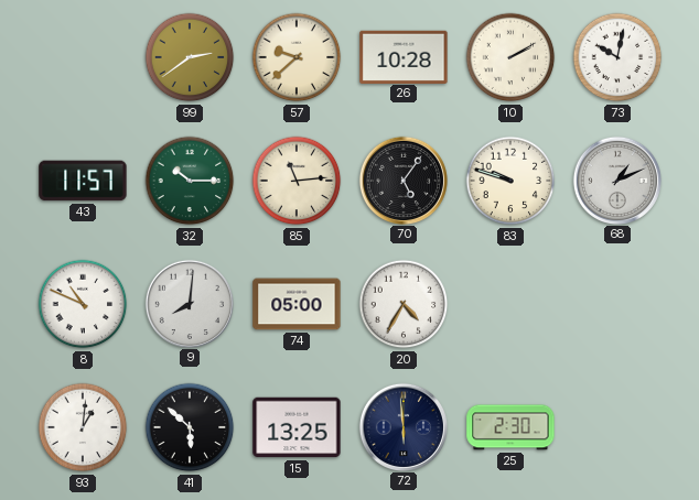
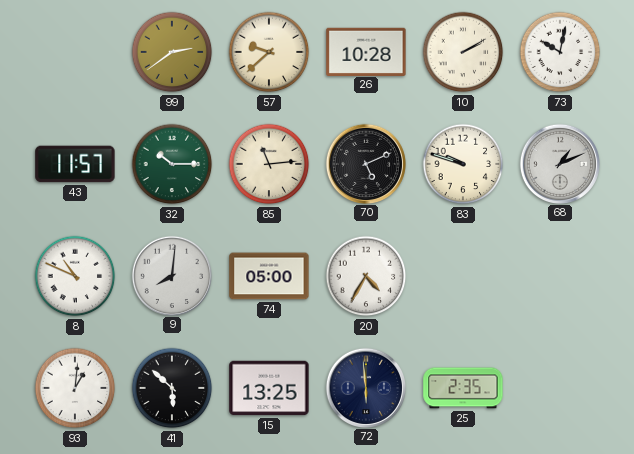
70: 5:06 -> 5:11 (365, 163)
25: 2:30 -> 2:35 (463, 388)
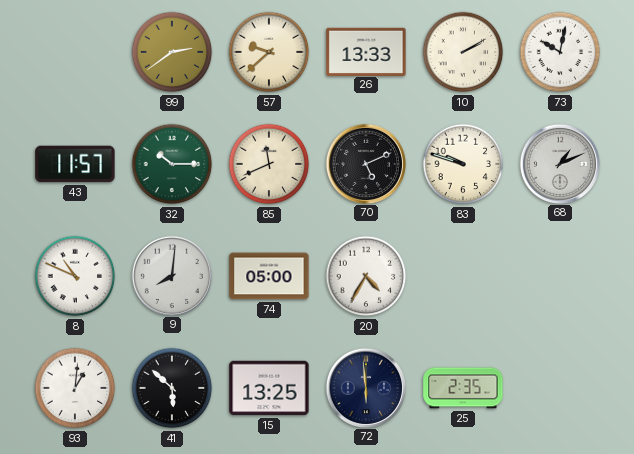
26: 10:28 -> 13:33 (366, 51)
85: 11:14 -> 11:41 (269, 164)
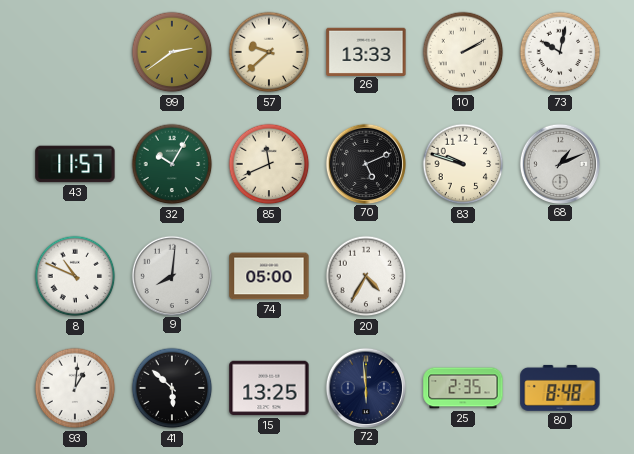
32: 10:15 -> 10:05 (172, 164)
80: none -> 8:48 (560, 388)
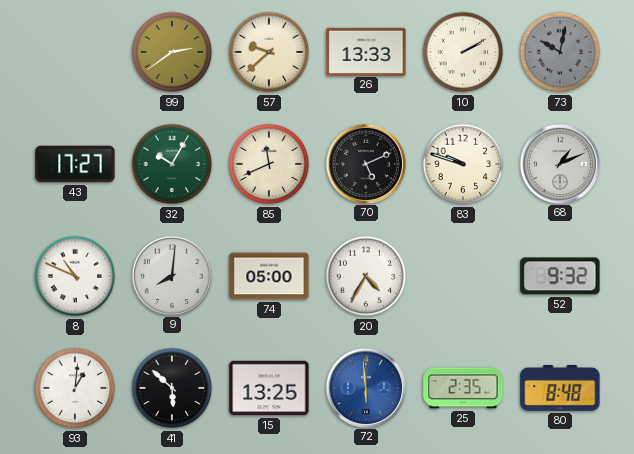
73 dial: white -> grey (560, 52)
43: 11:57 -> 17:27 (75, 164)
52: none -> 9:32 (560, 276)
72 dial: navy -> blue (365, 387)
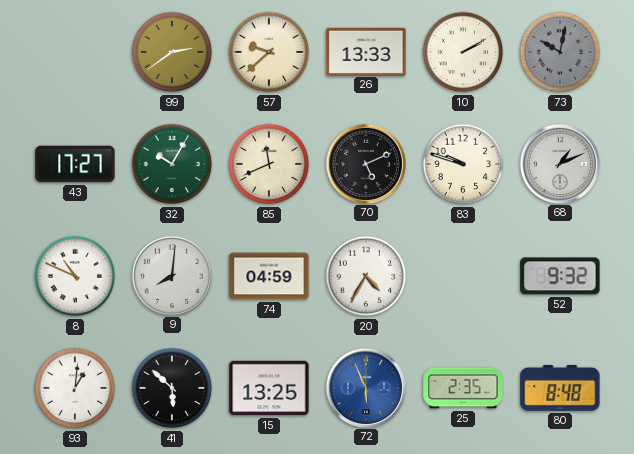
74: 05:00 -> 04:59 (269, 276)
72: 5:59 -> 5:56 (365, 387)
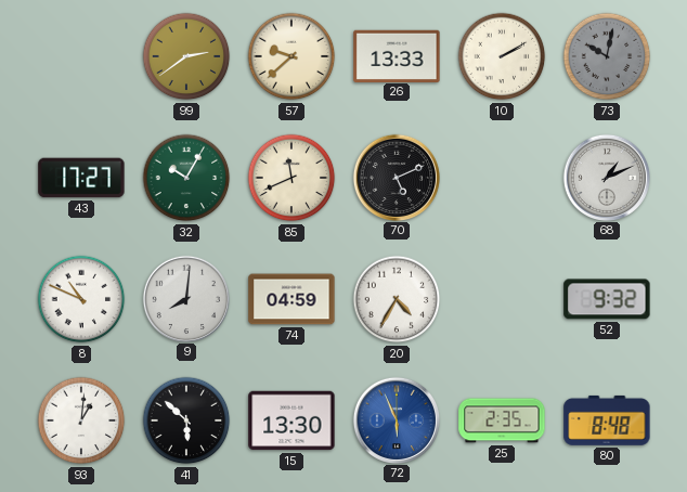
83: 9:48 -> none (463, 164)
15: 13:25 -> 13:30 (291, 420)
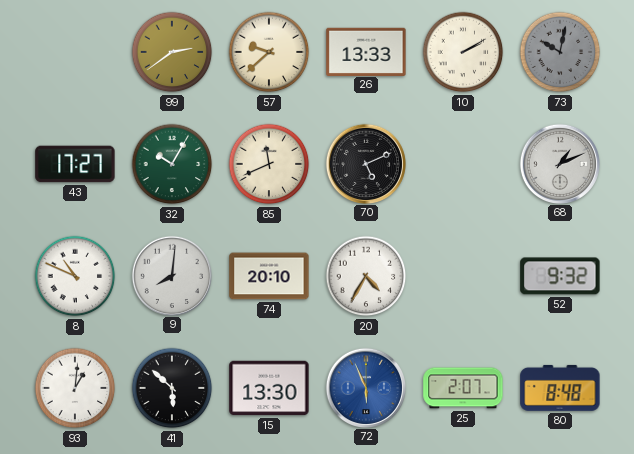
74: 04:59 -> 20:10 (269, 276)
25: 2:35 -> 2:07 (463, 388)
